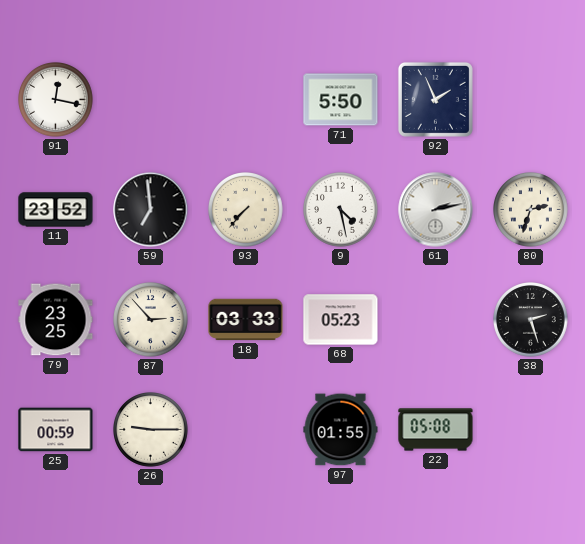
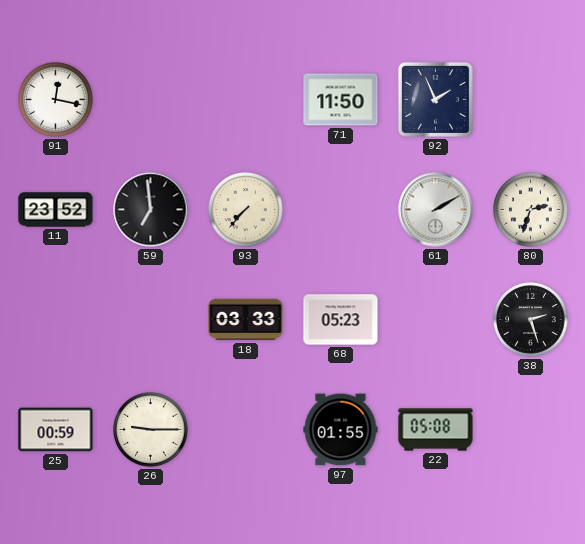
71: 5:50 -> 11:50 (341, 100)
9: 4:28 -> none (341, 210)
61: 2:13 -> 2:10 (436, 210)
79: 23:25 -> none (56, 320)
87: 2:53 -> none (151, 320)
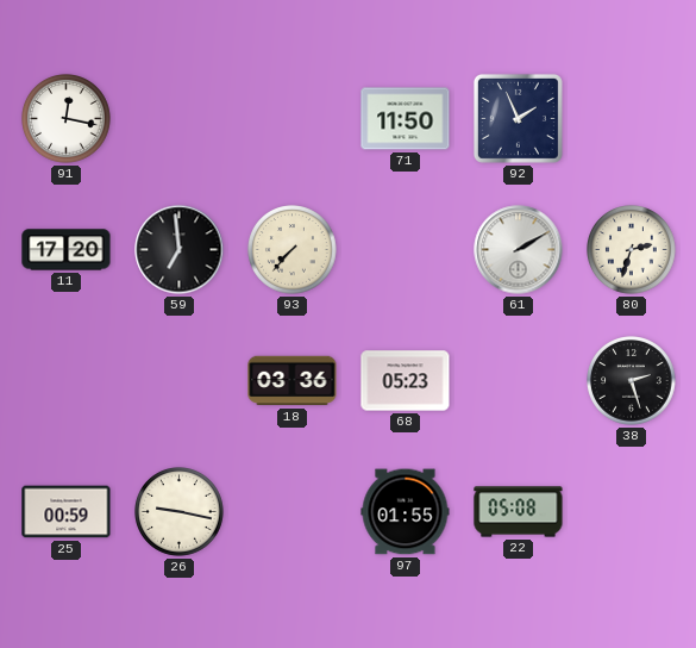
11: 23:52 -> 17:20 (67, 250)
18: 03:33 -> 03:36 (293, 381)
26: 9:15 -> 9:17 (180, 512)
